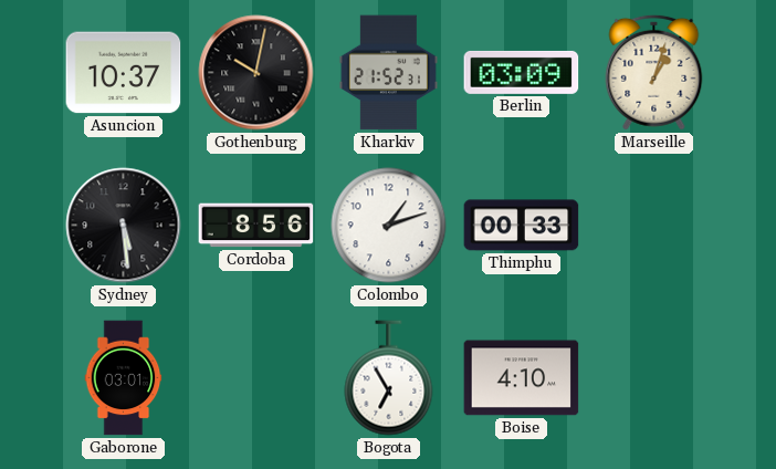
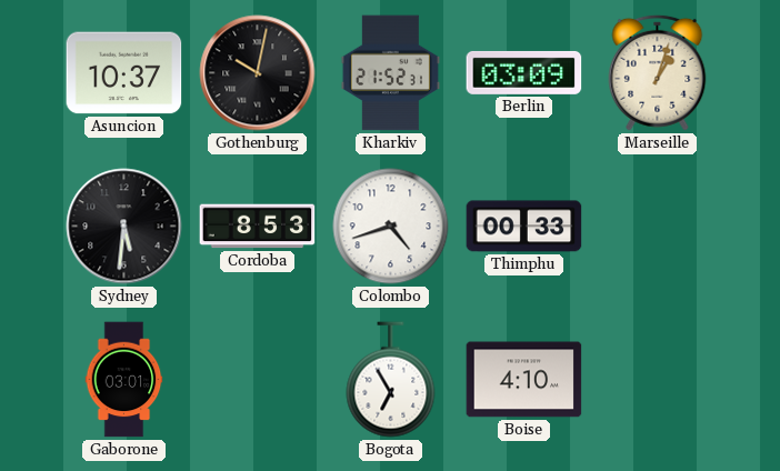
Sydney: 5:29 -> 5:31 (124, 227)
Cordoba: 8:56 -> 8:53 (258, 227)
Colombo: 1:12 -> 4:42 (391, 227)
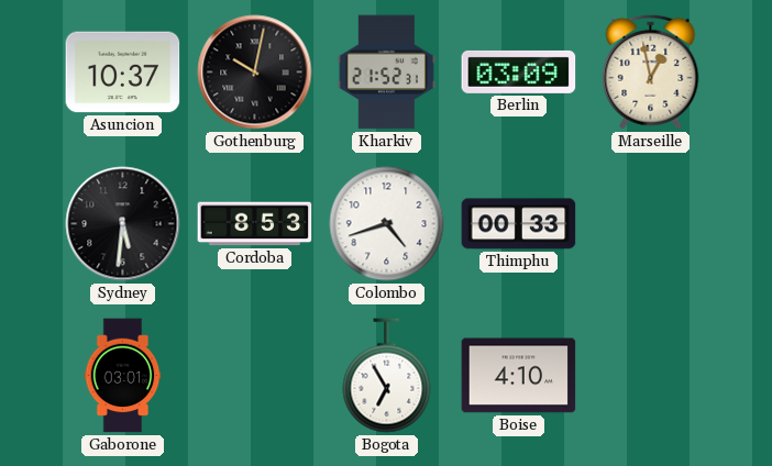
Marseille: 1:03 -> 12:58 (651, 71)
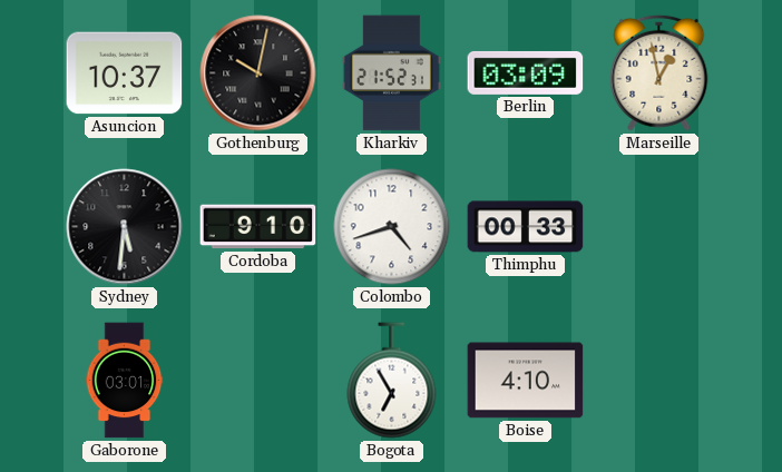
Cordoba: 8:53 -> 9:10 (258, 227)
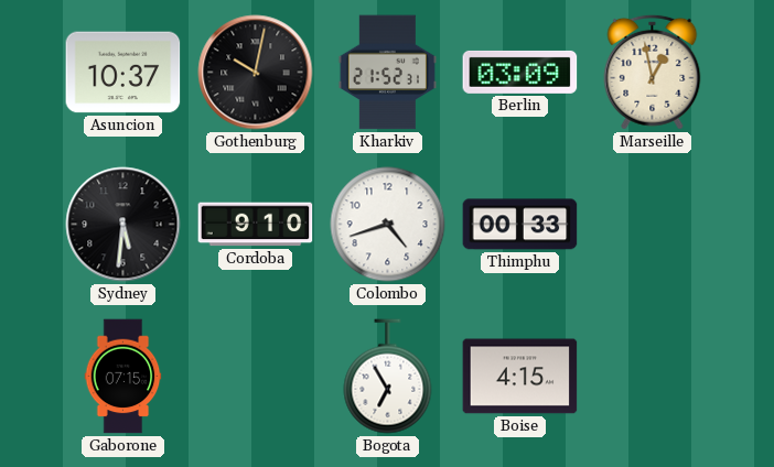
Gaborone: 03:01 -> 07:15 (123, 377)
Boise: 4:10 -> 4:15 (520, 377)
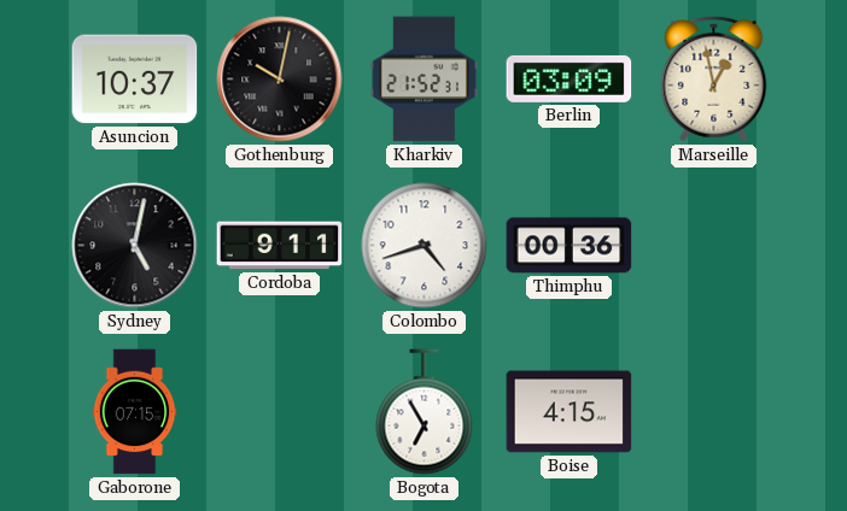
Sydney: 5:31 -> 5:02 (135, 246)
Cordoba: 9:10 -> 9:11 (280, 246)
Thimphu: 00:33 -> 00:36 (569, 246)
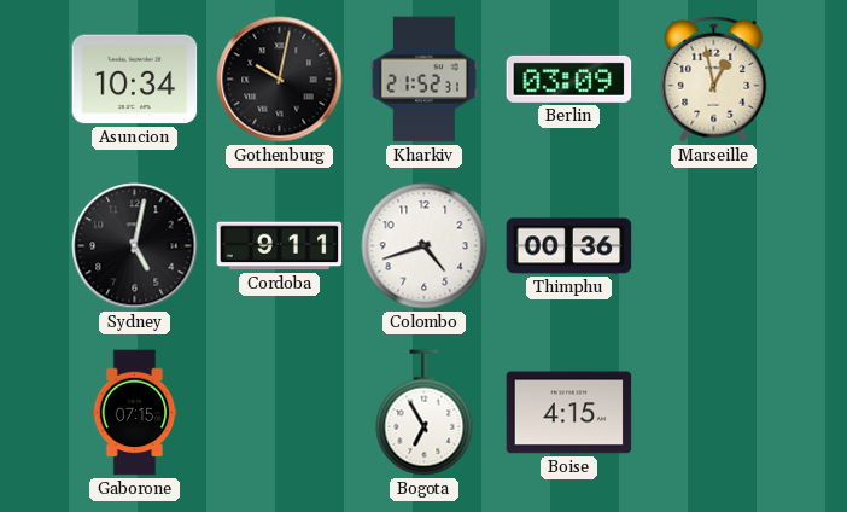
Asuncion: 10:37 -> 10:34 (135, 80)
